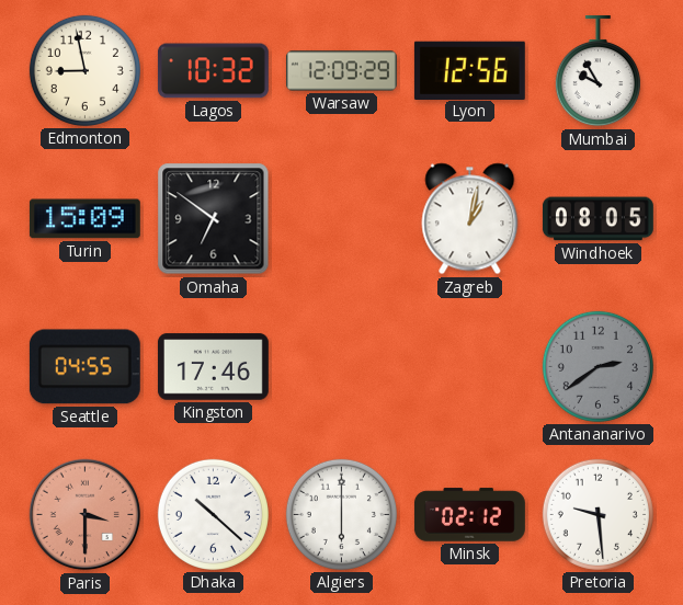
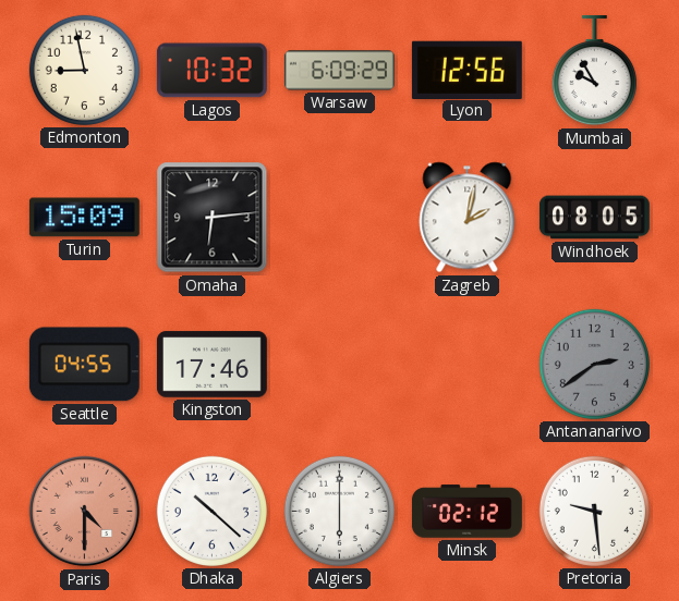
Warsaw: 12:09 -> 6:09 (339, 71)
Omaha: 6:51 -> 6:14 (213, 218)
Zagreb: 1:02 -> 2:02 (468, 218)
Paris: 3:30 -> 4:30 (85, 512)
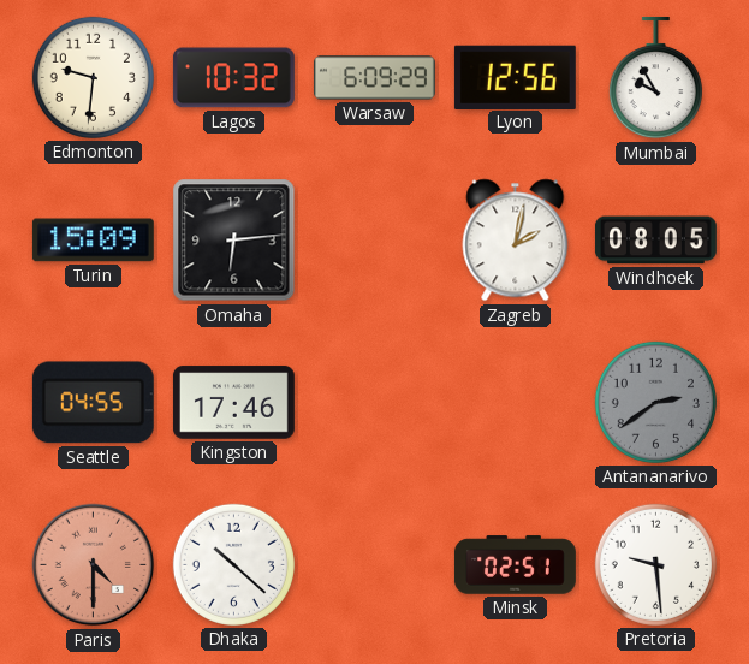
Edmonton: 8:58 -> 9:31 (93, 77)
Algiers: 6:00 -> none (339, 511)
Minsk: 02:12 -> 02:51 (515, 565)
